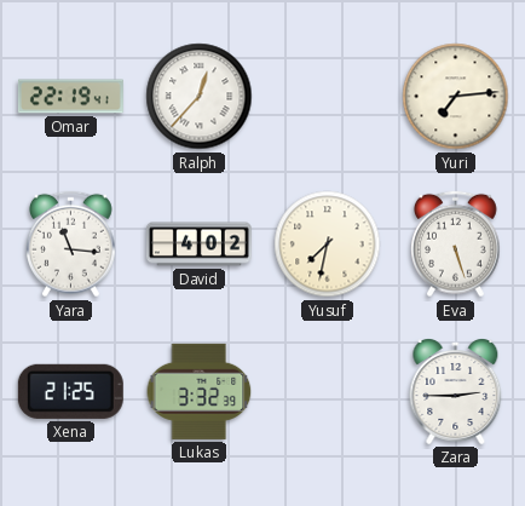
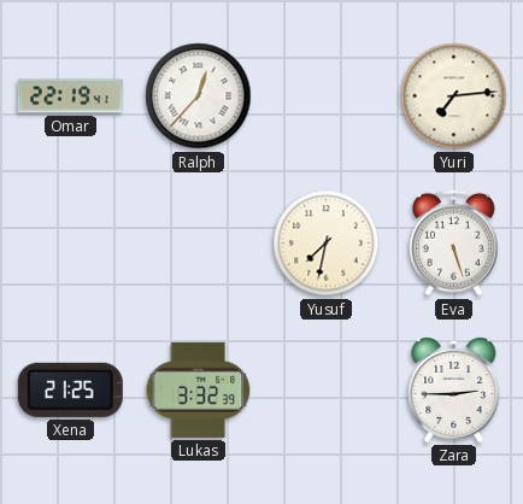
Yara: 11:16 -> none (71, 245)
David: 4:02 -> none (198, 245)
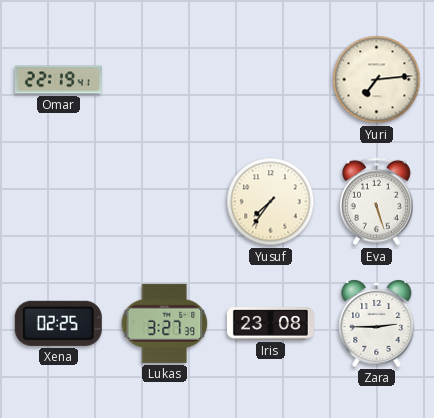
Ralph: 12:37 -> none (199, 96)
Yusuf: 7:32 -> 7:36 (271, 202)
Xena: 21:25 -> 02:25 (58, 323)
Lukas: 3:32 -> 3:27 (165, 323)
Iris: none -> 23:08 (270, 324)
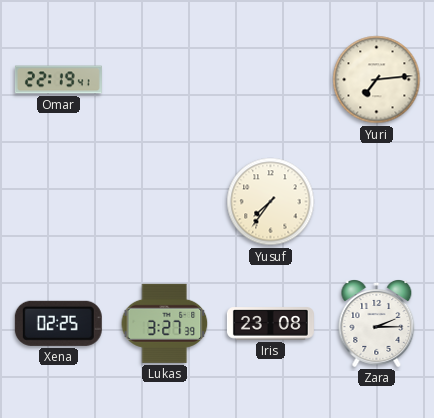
Eva: 5:27 -> none (377, 202)
Zara: 2:45 -> 2:15 (377, 324)
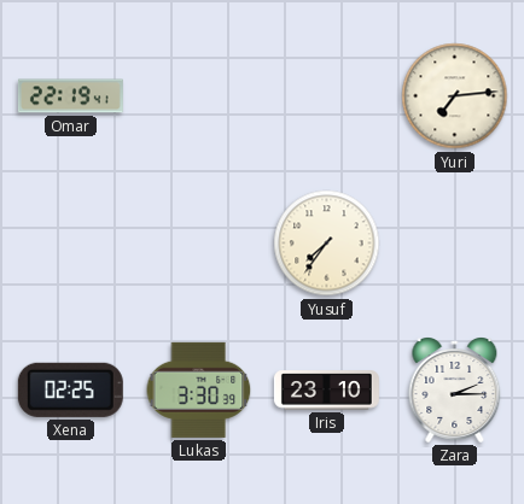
Lukas: 3:27 -> 3:30 (199, 389)
Iris: 23:08 -> 23:10 (326, 391)
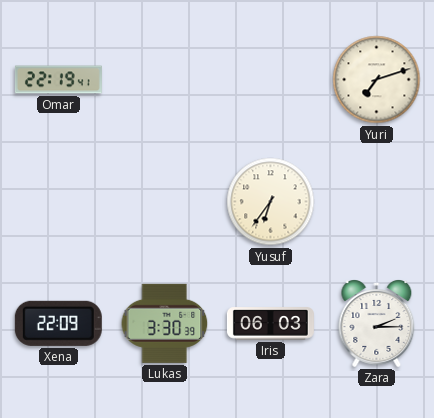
Yuri: 7:14 -> 7:12 (377, 80)
Yusuf: 7:36 -> 6:36 (271, 202)
Xena: 02:25 -> 22:09 (58, 323)
Iris: 23:10 -> 06:03 (270, 324)
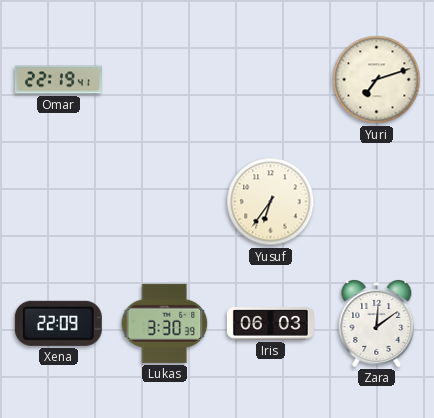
Zara: 2:15 -> 12:09 (377, 324)
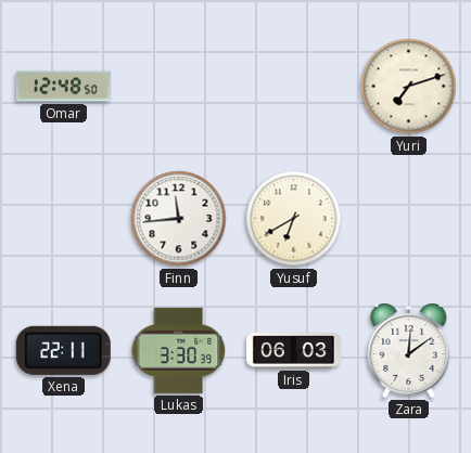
Omar: 22:19 -> 12:48 (63, 87)
Finn: none -> 11:44 (179, 219)
Yusuf: 6:36 -> 6:40 (294, 219)
Xena: 22:09 -> 22:11 (63, 350)
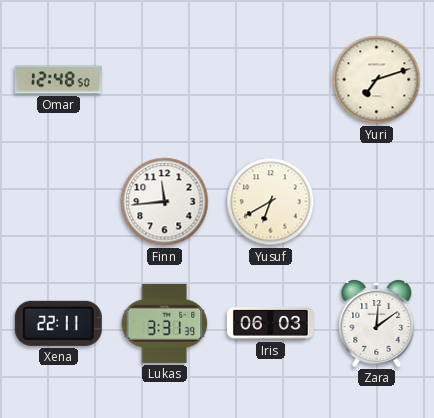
Lukas: 3:30 -> 3:31 (165, 323)
